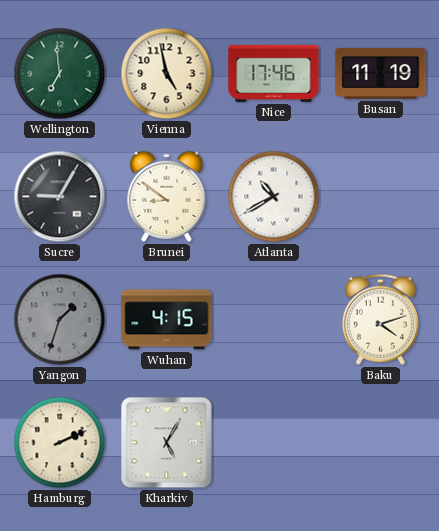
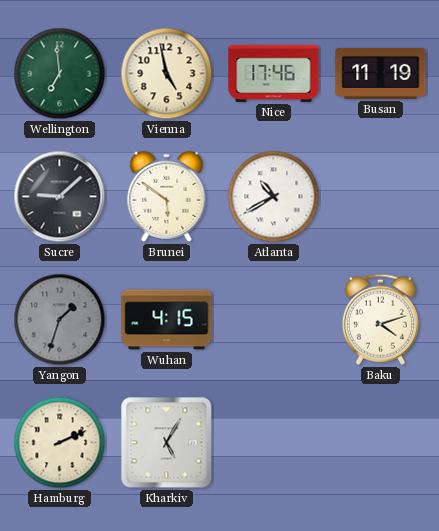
Sucre: 9:05 -> 9:08 (60, 197)
Brunei: 8:51 -> 5:51 (167, 196)
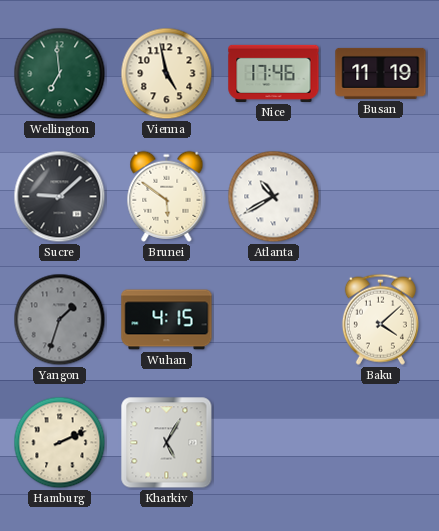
Baku: 4:12 -> 4:08 (380, 319)
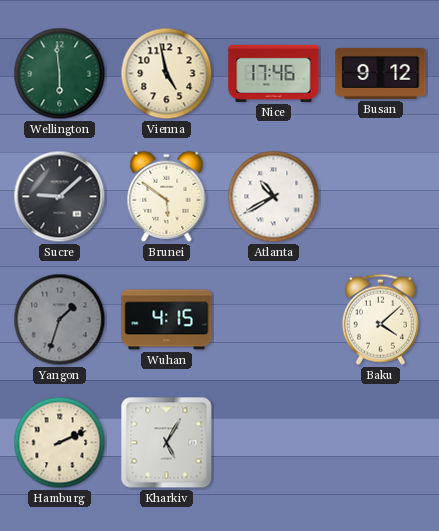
Wellington: 6:59 -> 5:59 (60, 74)
Busan: 11:19 -> 9:12 (381, 73)
